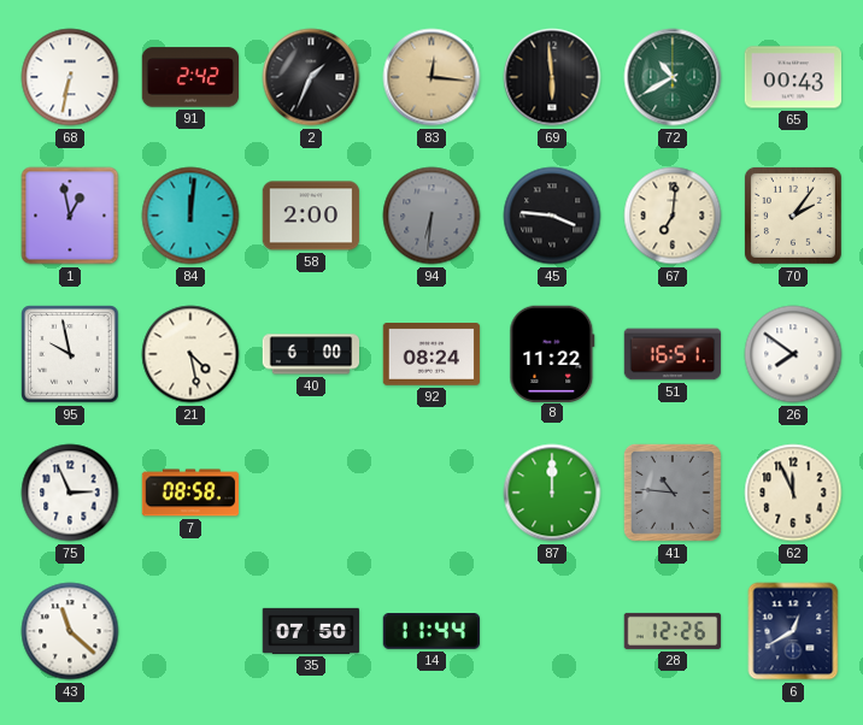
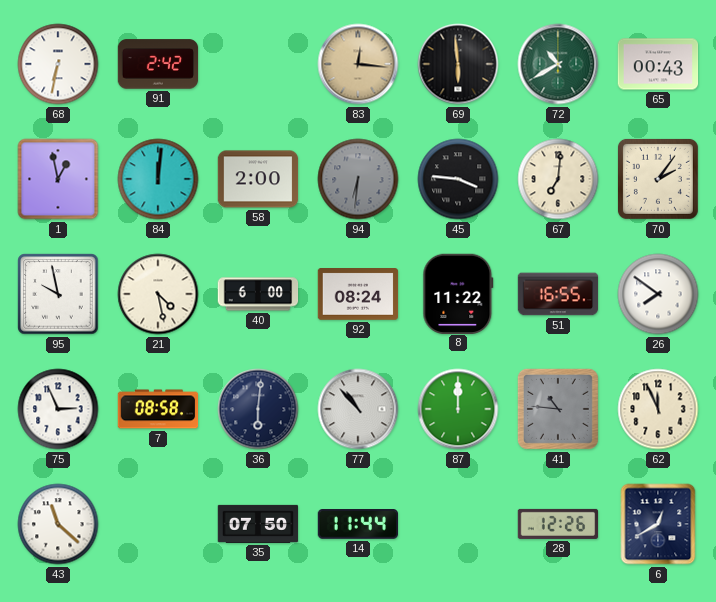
2: 1:34 -> none (311, 77)
51: 16:51 -> 16:55 (558, 294)
36: none -> 6:01 (258, 409)
77: none -> 10:53 (358, 409)
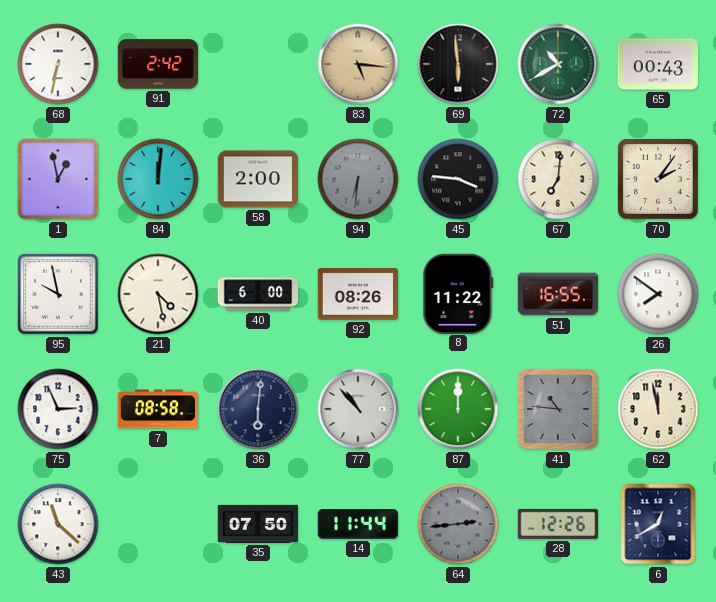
83: 12:16 -> 5:16 (358, 64)
92: 08:24 -> 08:26 (358, 295)
62: 11:56 -> 11:58 (658, 409)
64: none -> 2:44 (458, 524)
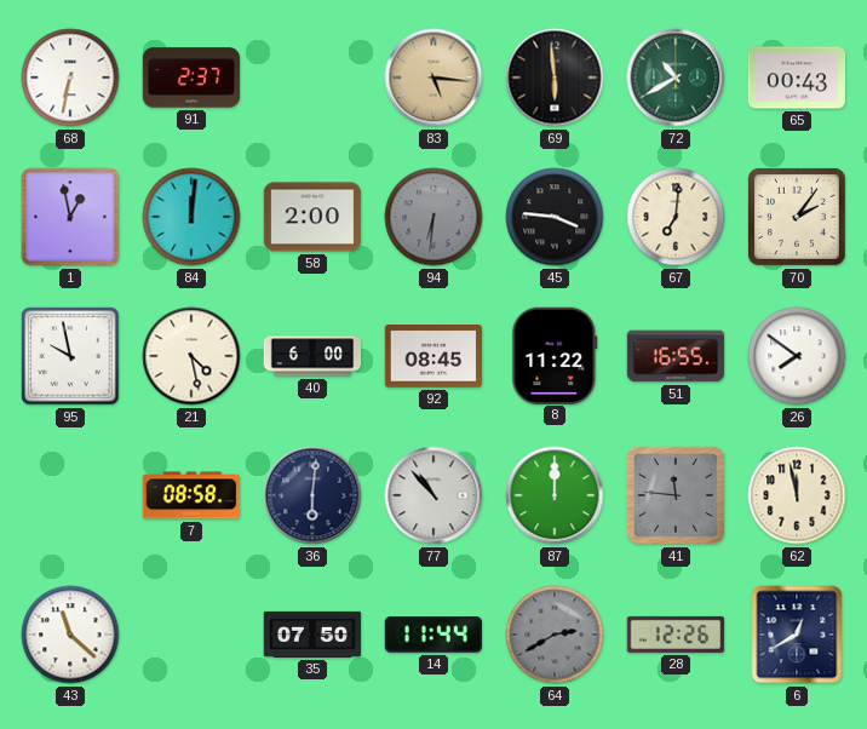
91: 2:42 -> 2:37 (191, 78)
92: 08:26 -> 08:45 (434, 357)
75: 2:56 -> none (58, 409)
41: 10:46 -> 11:46 (676, 495)
64: 2:44 -> 2:40 (555, 635)
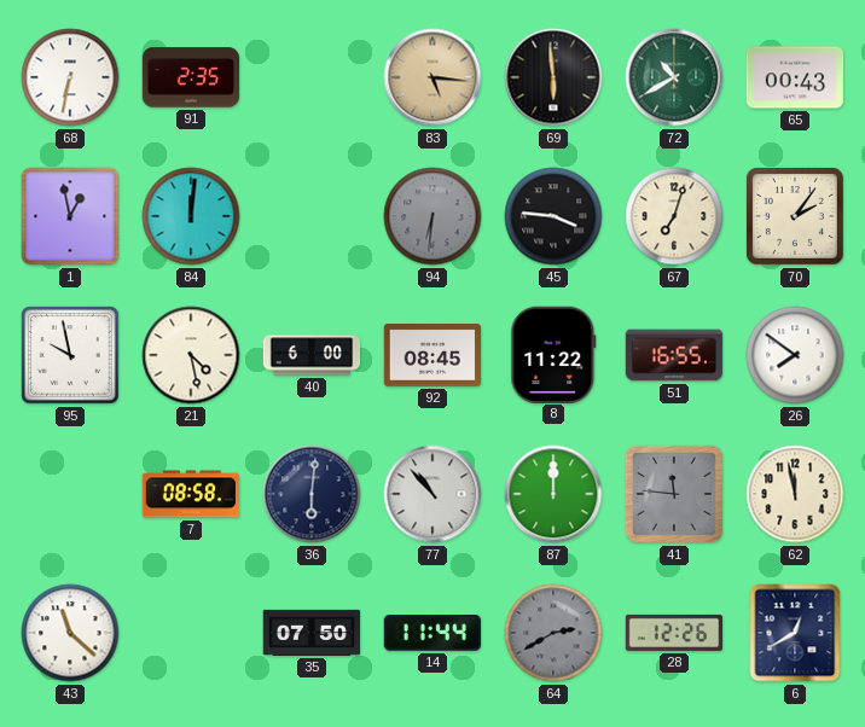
91: 2:37 -> 2:35 (191, 77)
58: 2:00 -> none (312, 217)
67: 7:01 -> 7:03 (674, 216)
